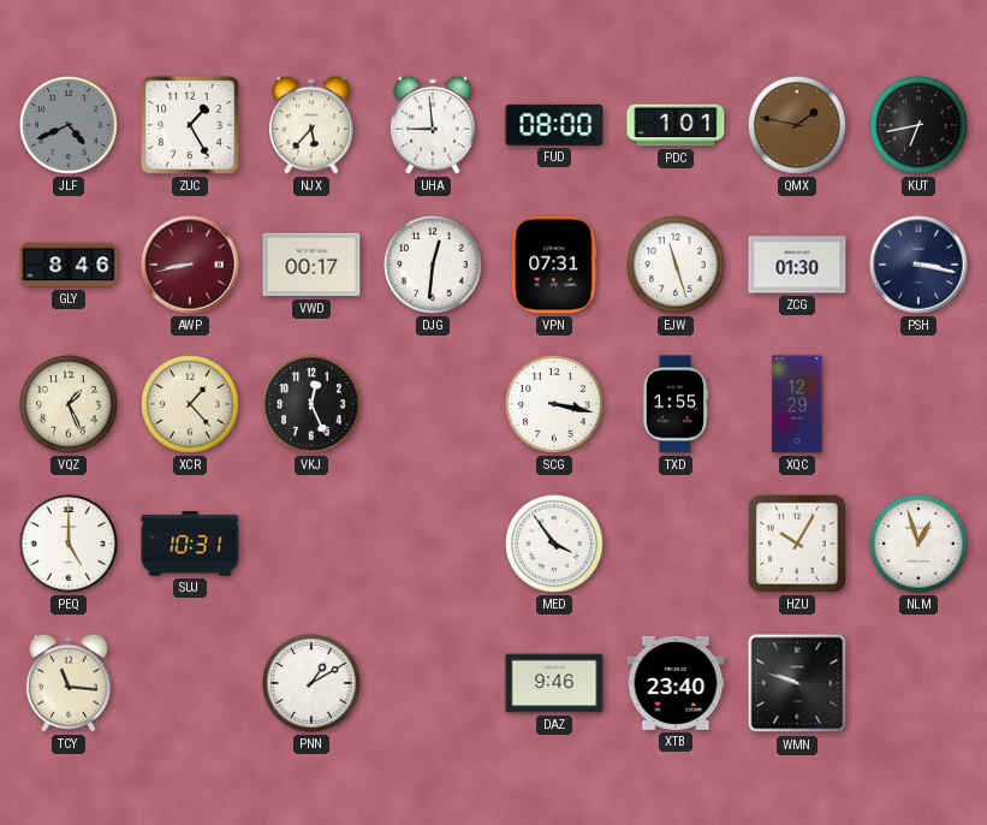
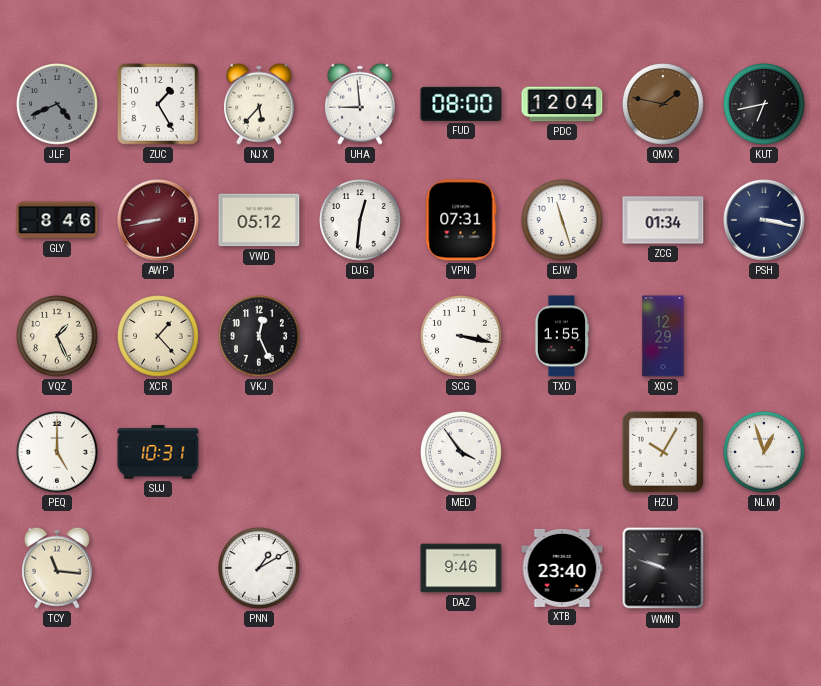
PDC: 1:01 -> 12:04 (562, 104)
VWD: 00:17 -> 05:12 (259, 220)
ZCG: 01:30 -> 01:34 (663, 220)
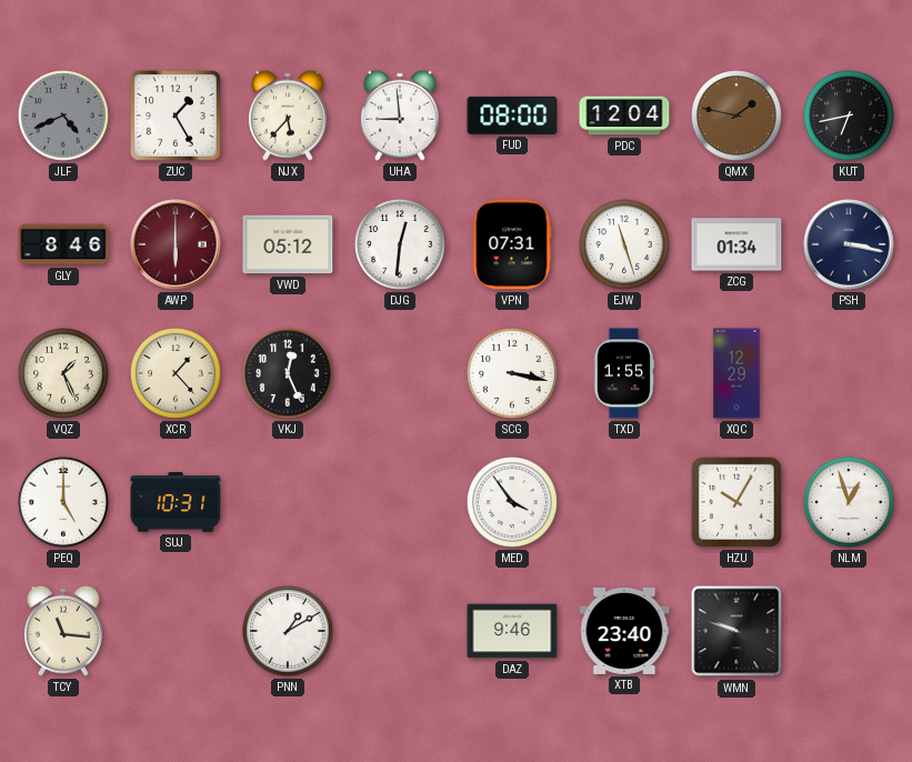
AWP: 8:43 -> 6:00 (176, 244)
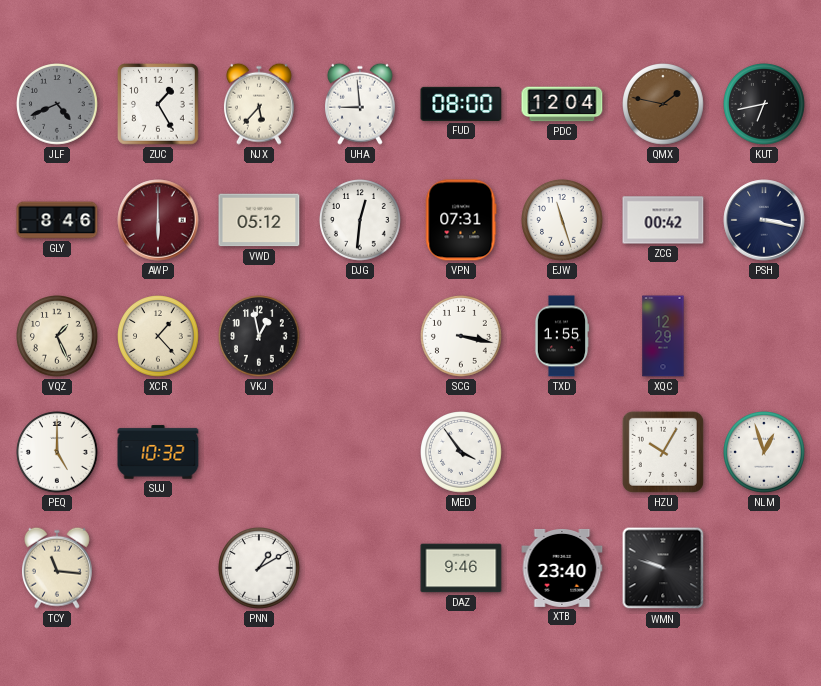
ZCG: 01:34 -> 00:42 (663, 220)
VKJ: 12:26 -> 12:58 (260, 337)
SUJ: 10:31 -> 10:32 (158, 452)
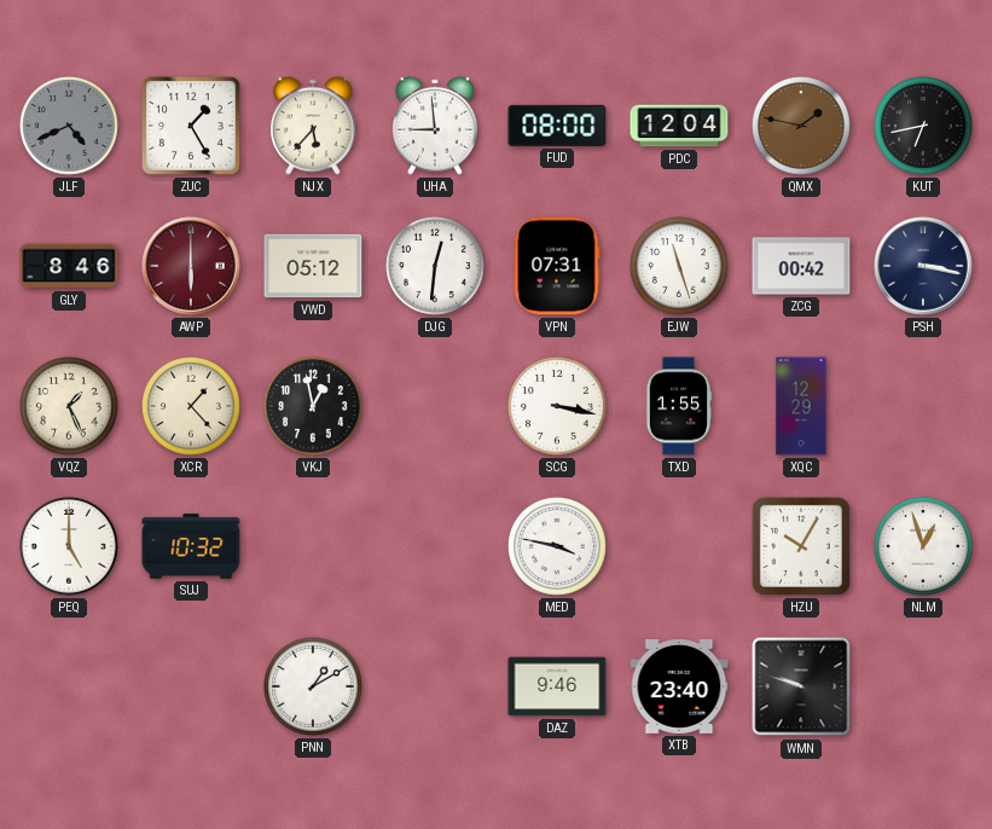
MED: 3:54 -> 3:47 (558, 547)
TCY: 11:16 -> none (57, 568)
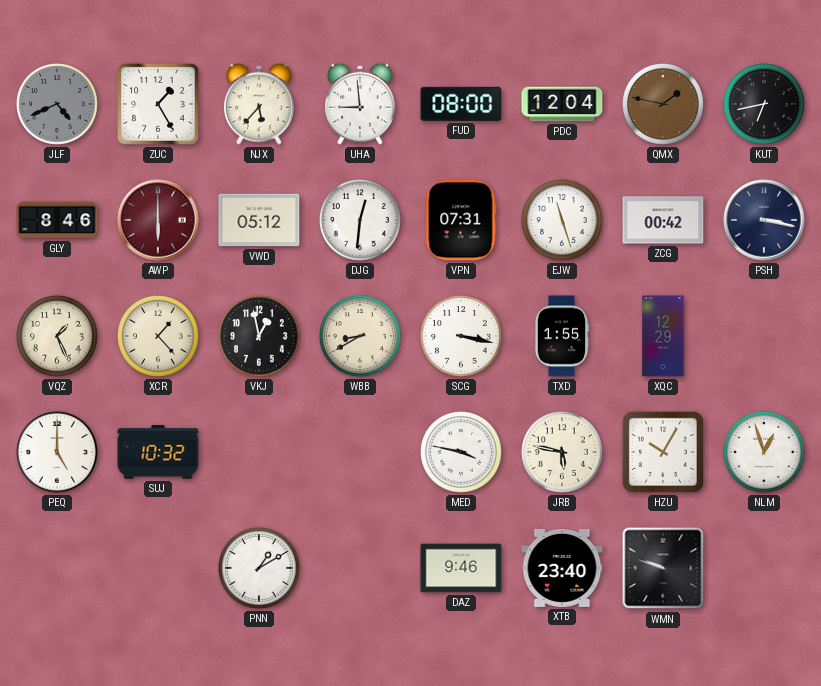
WBB: none -> 8:40 (361, 337)
JRB: none -> 5:47 (563, 453)
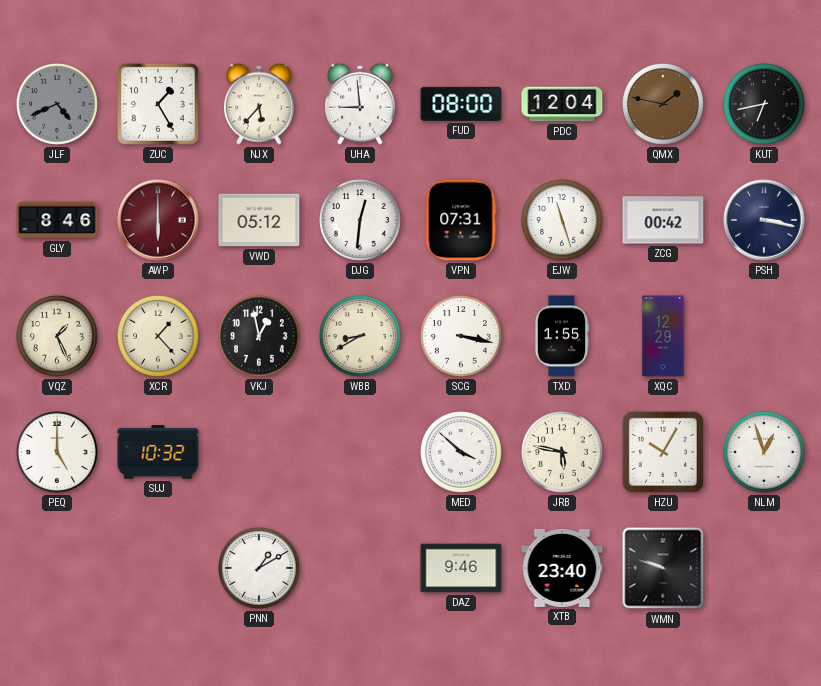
MED: 3:47 -> 3:52 (462, 453)
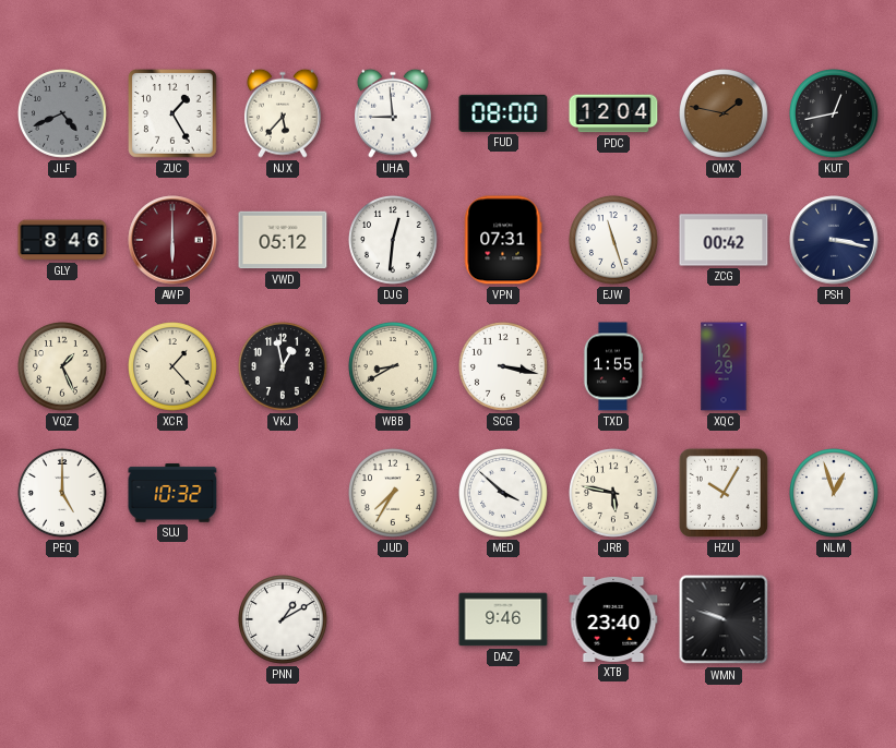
KUT: 6:43 -> 12:43 (835, 114)
JUD: none -> 7:35 (394, 494)
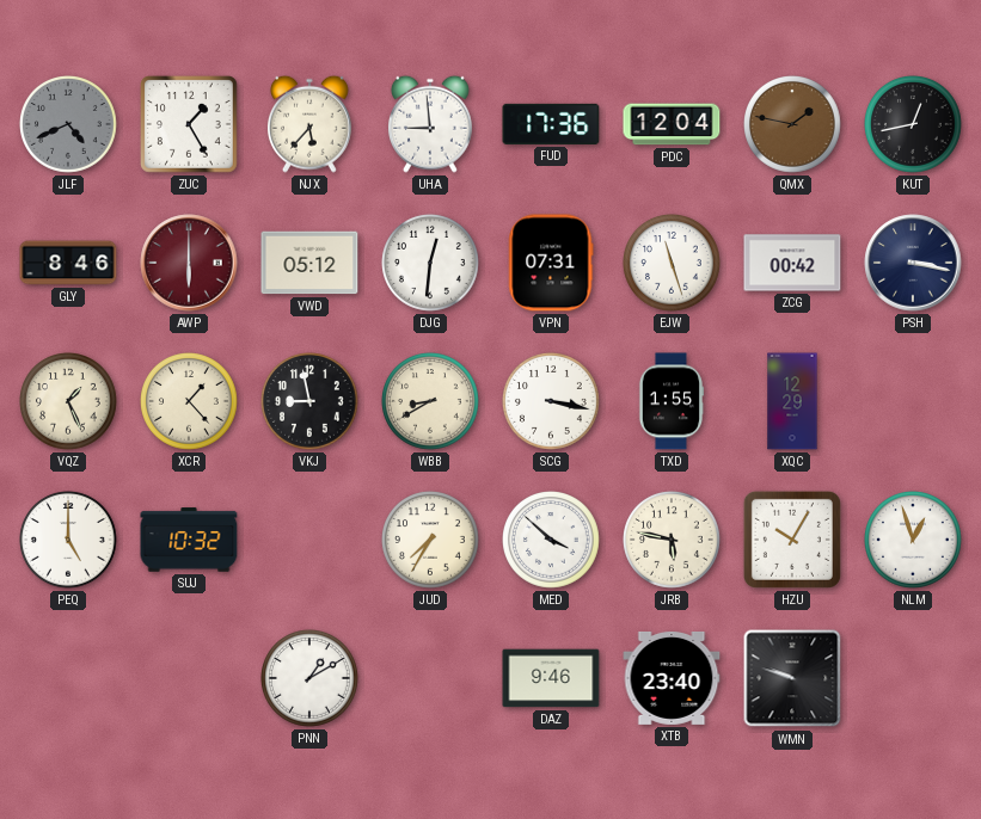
FUD: 08:00 -> 17:36 (551, 124)
VKJ: 12:58 -> 8:58 (311, 402)
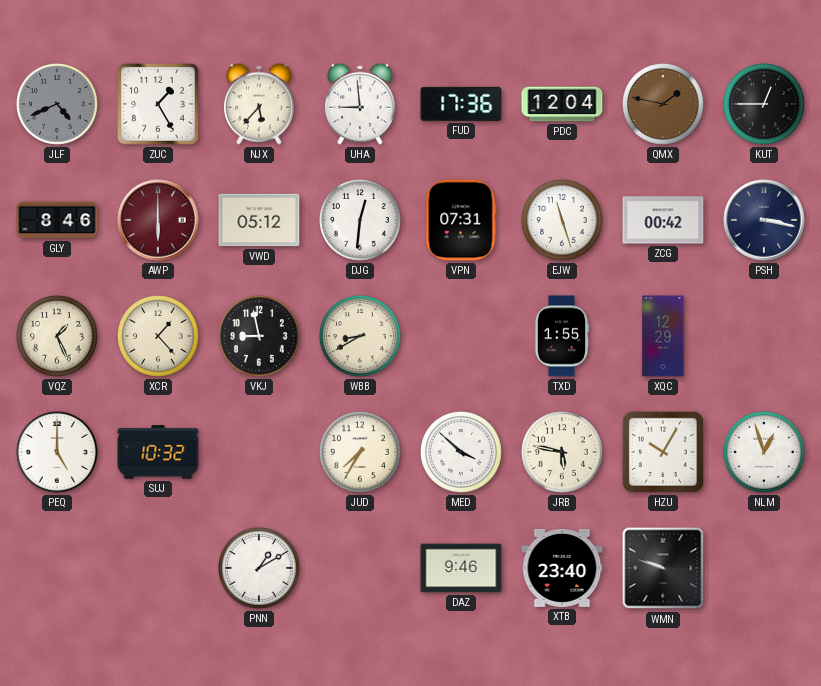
KUT: 12:43 -> 12:45 (765, 105)
SCG: 3:17 -> none (552, 402)
